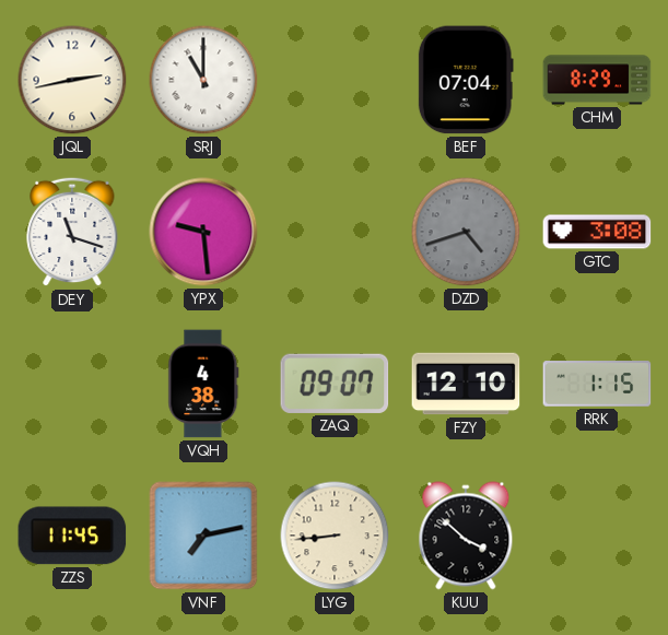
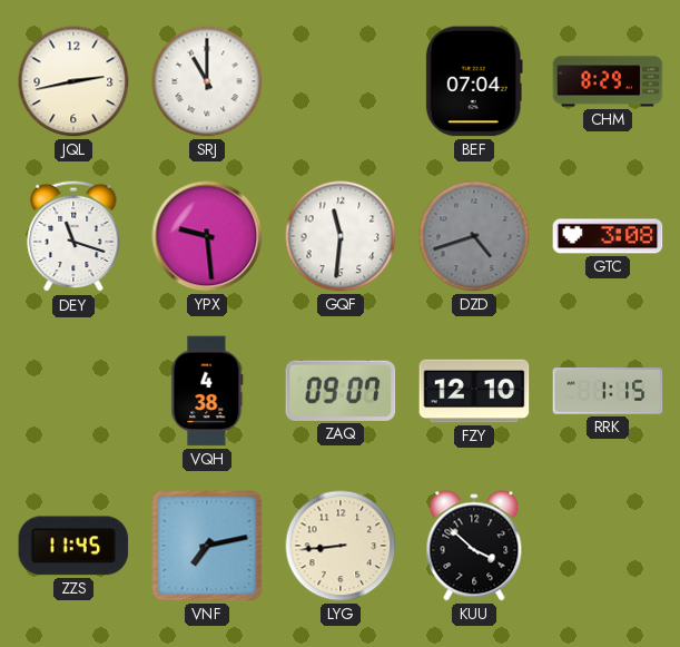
GQF: none -> 11:31 (341, 236)
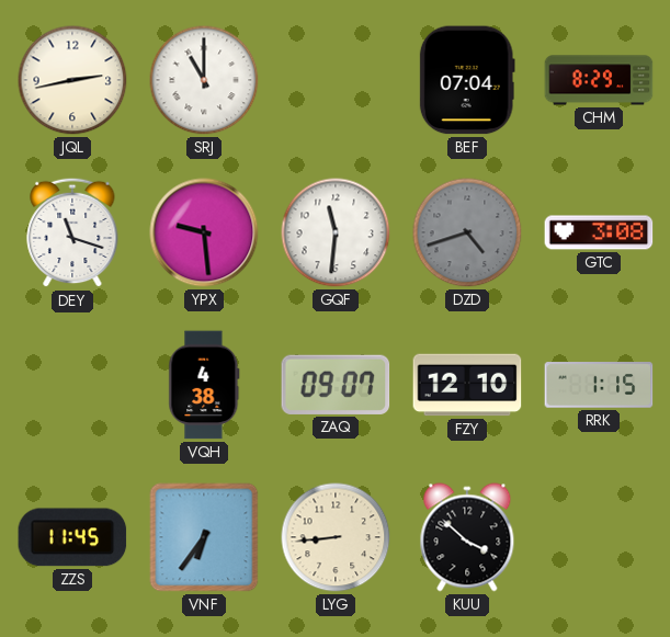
VNF: 7:13 -> 6:36 (204, 537)
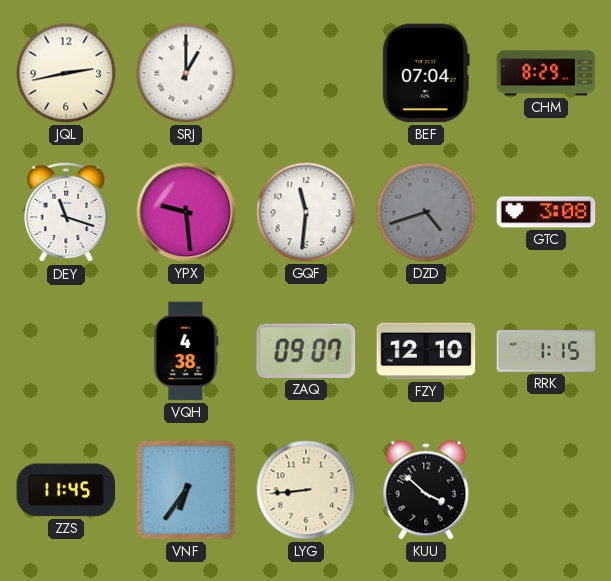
SRJ: 11:00 -> 1:00 (186, 73)
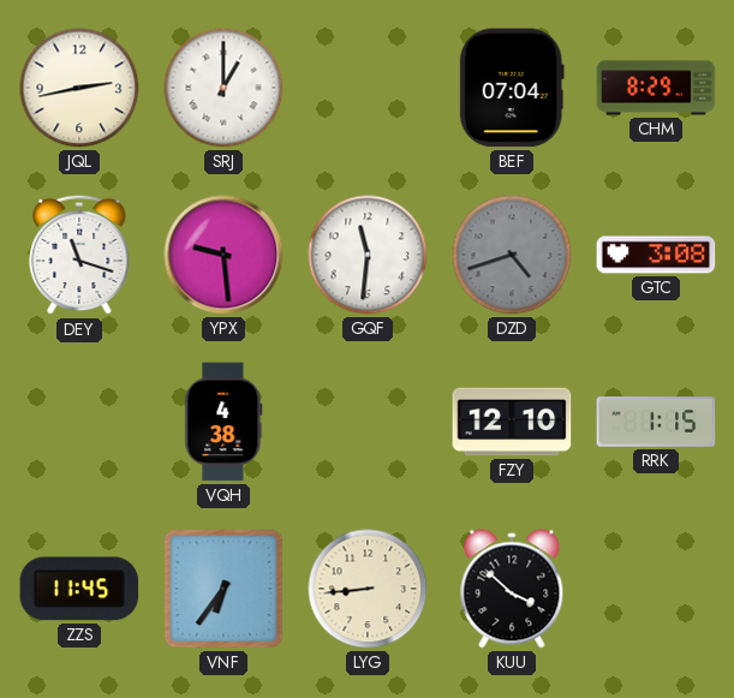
ZAQ: 09:07 -> none (306, 351)
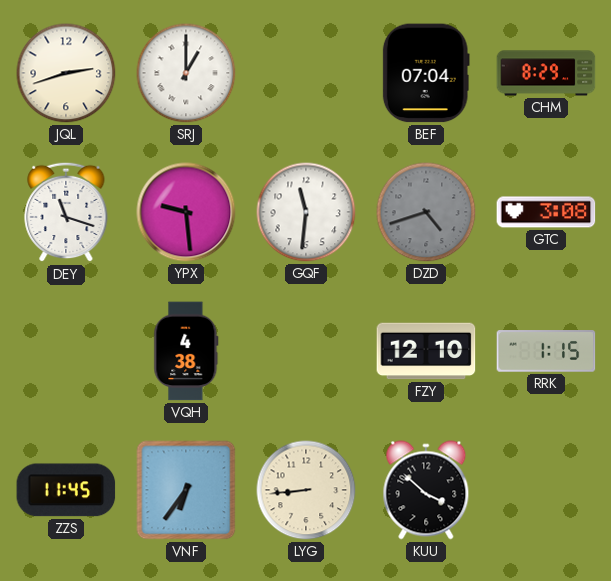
JQL: 2:43 -> 2:42 (66, 73)
